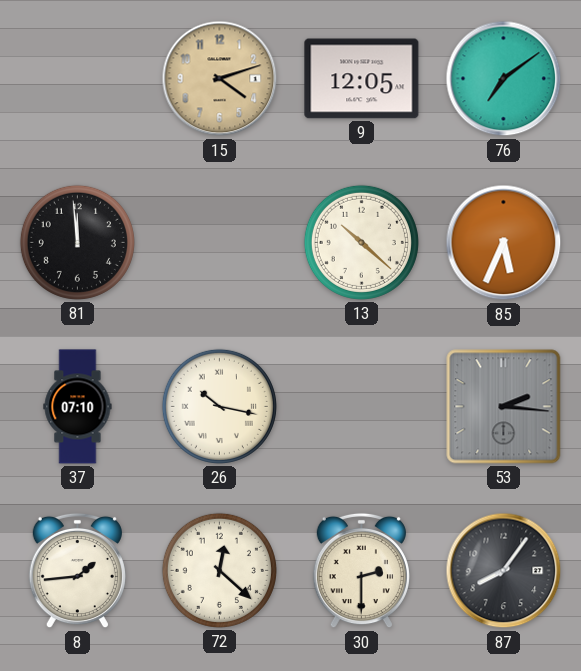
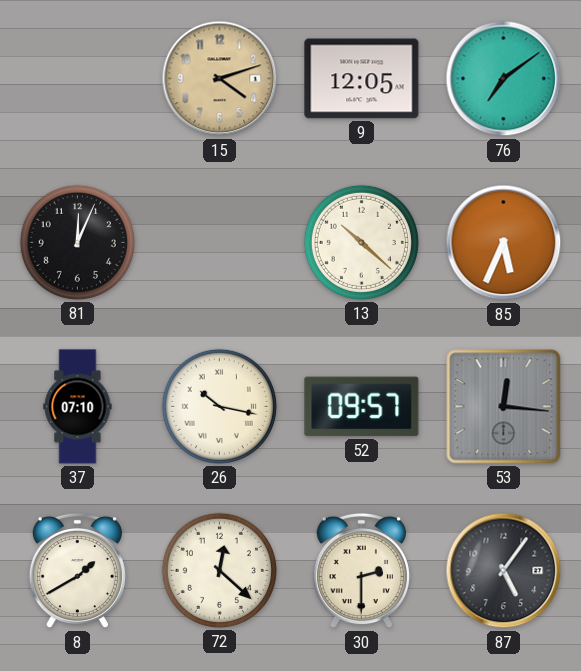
81: 11:59 -> 12:04 (77, 242)
52: none -> 09:57 (362, 407)
53: 2:16 -> 12:16 (504, 407)
8: 1:44 -> 1:40 (77, 571)
87: 8:06 -> 5:06 (504, 571)
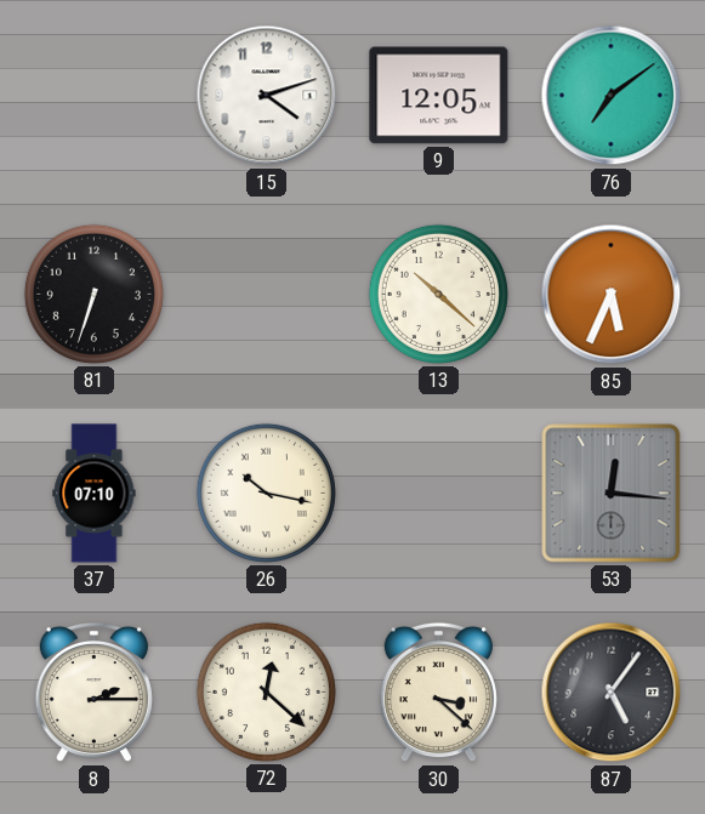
15 dial: champagne -> white (267, 96)
81: 12:04 -> 6:33 (93, 294)
52: 09:57 -> none (362, 407)
8: 1:40 -> 2:15 (93, 693)
30: 2:30 -> 3:22 (438, 693)
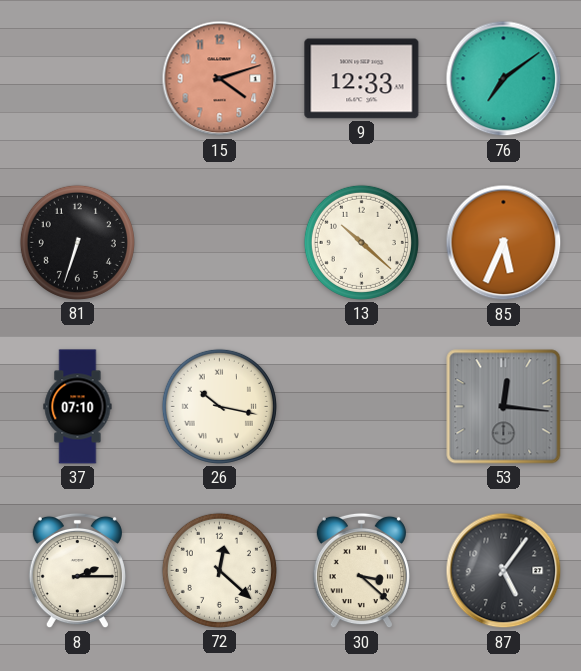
15 dial: white -> salmon (220, 79)
9: 12:05 -> 12:33 (362, 79)
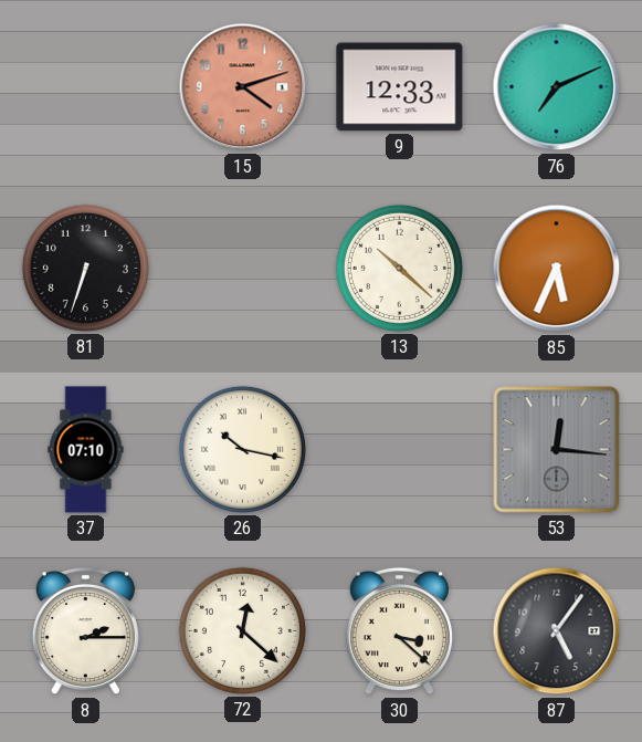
76: 7:09 -> 7:11 (557, 87)
